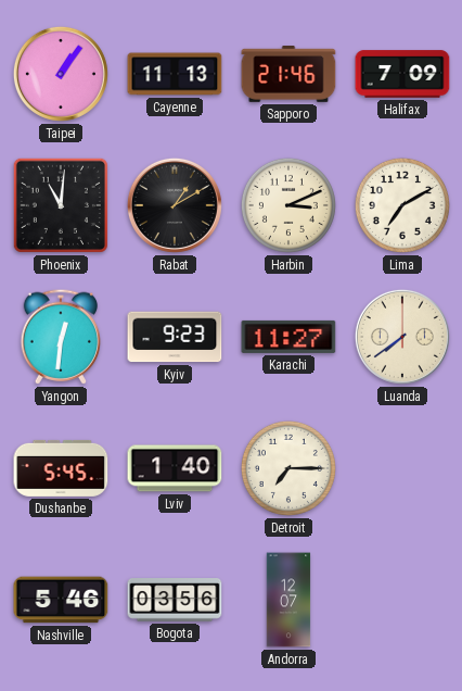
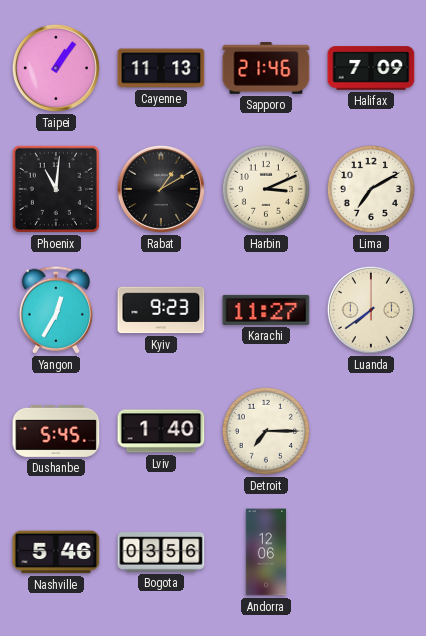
Yangon: 12:31 -> 12:35 (55, 310)
Andorra: 12:07 -> 12:06 (266, 552)
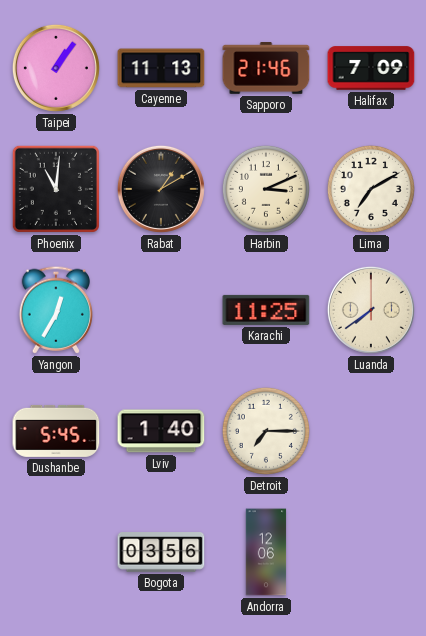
Kyiv: 9:23 -> none (161, 310)
Karachi: 11:27 -> 11:25 (266, 310)
Nashville: 5:46 -> none (56, 552)
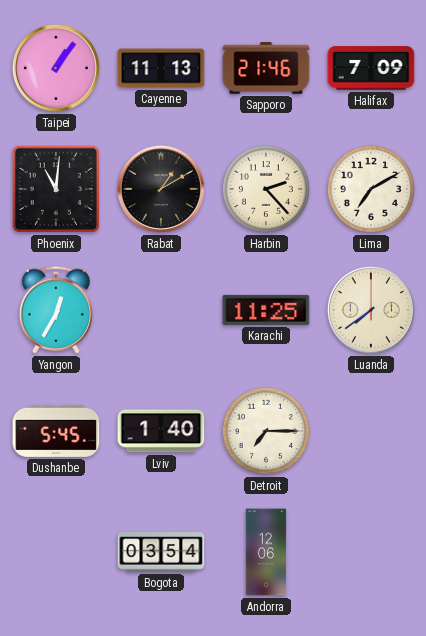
Harbin: 3:11 -> 2:23 (266, 189)
Bogota: 03:56 -> 03:54 (161, 552)
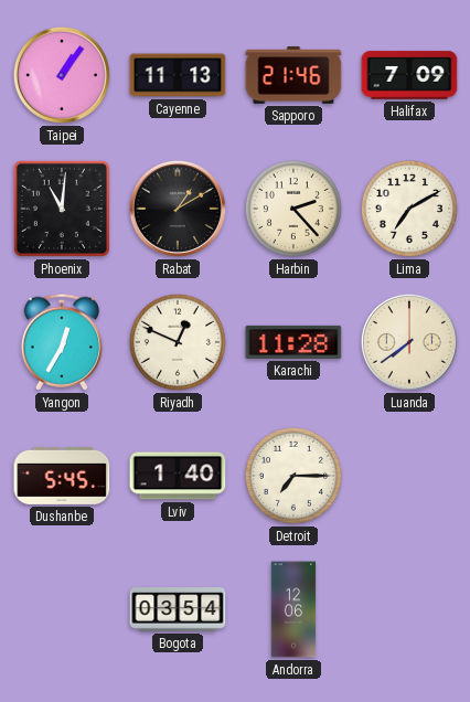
Riyadh: none -> 12:49 (178, 342)
Karachi: 11:25 -> 11:28 (293, 342)
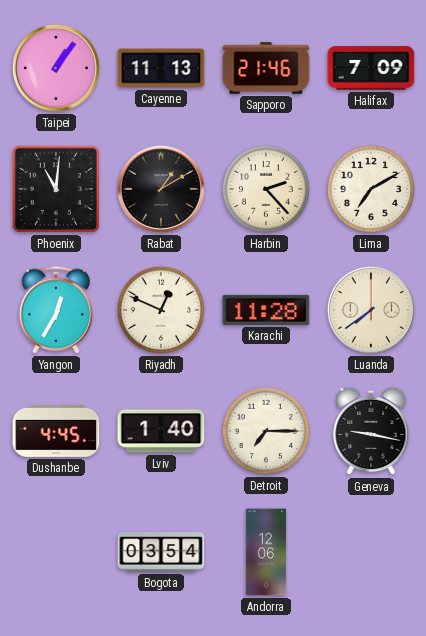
Dushanbe: 5:45 -> 4:45 (56, 431)
Geneva: none -> 9:17 (371, 431)
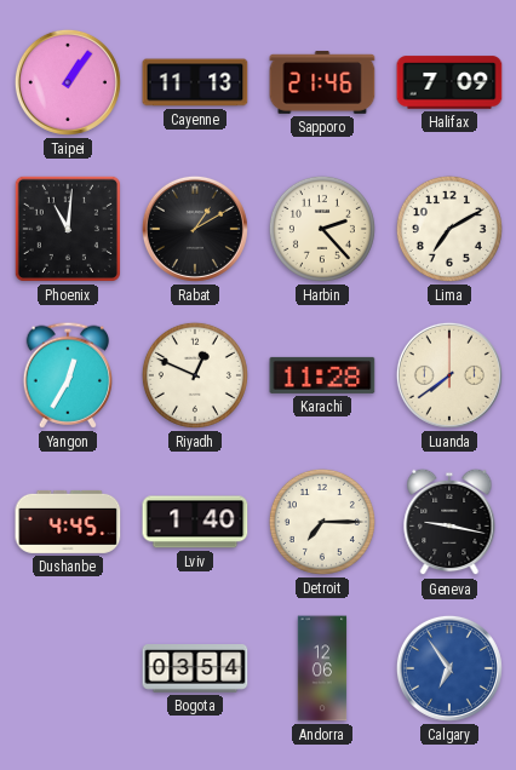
Calgary: none -> 6:54 (449, 668)
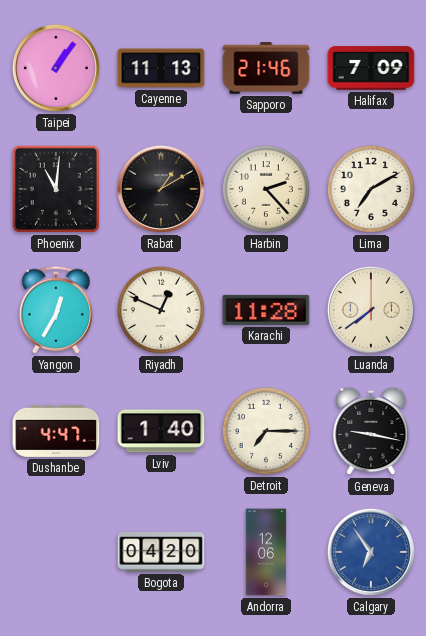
Dushanbe: 4:45 -> 4:47 (56, 431)
Bogota: 03:54 -> 04:20 (161, 552)
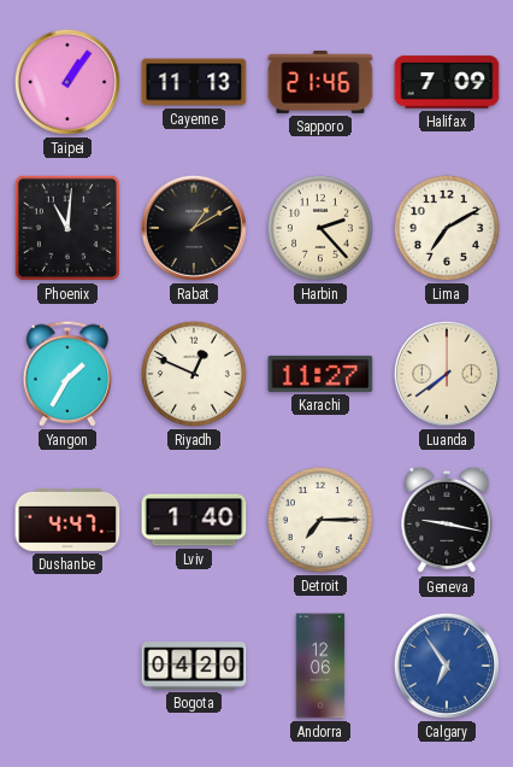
Yangon: 12:35 -> 1:35 (66, 374)
Karachi: 11:28 -> 11:27 (320, 374)
